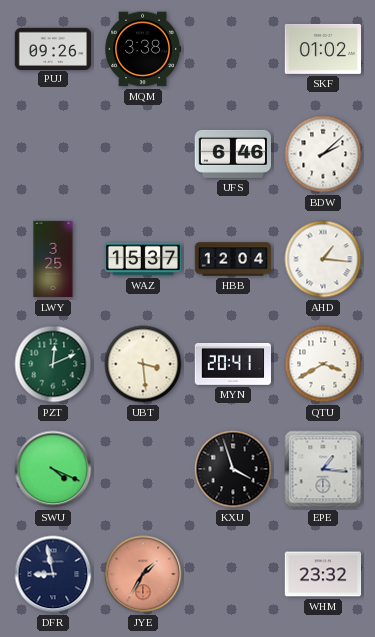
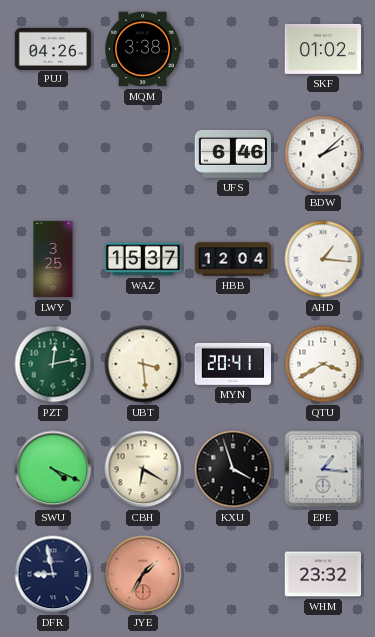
PUJ: 09:26 -> 04:26 (53, 48)
PZT: 12:11 -> 12:13 (53, 364)
CBH: none -> 6:20 (143, 469)
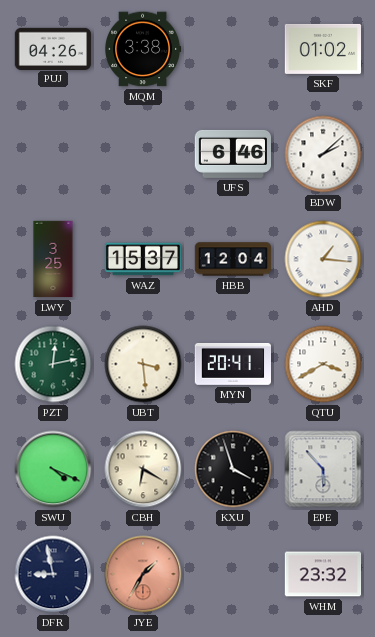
EPE: 1:16 -> 5:53 (323, 469)
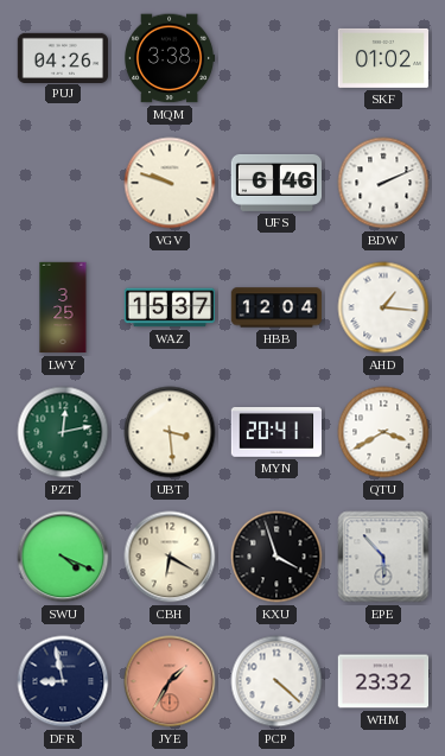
VGV: none -> 9:48 (170, 183)
BDW: 2:08 -> 2:11 (383, 183)
PCP: none -> 4:22 (276, 681)
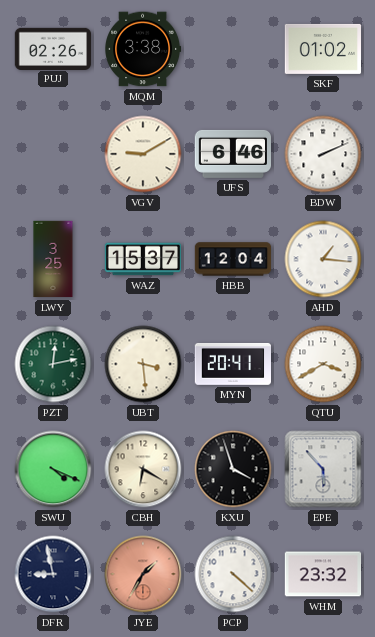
PUJ: 04:26 -> 02:26 (53, 48)
VGV: 9:48 -> 9:10 (143, 154)
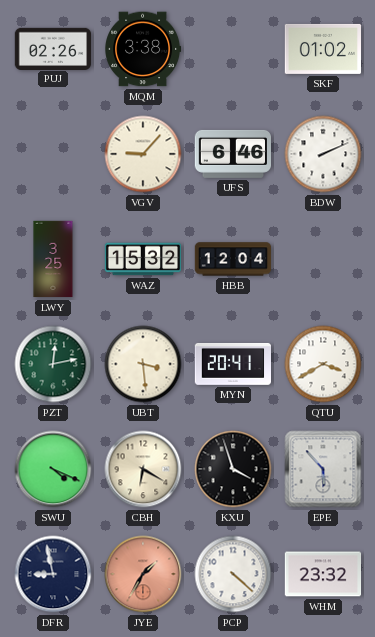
VGV: 9:10 -> 9:07 (143, 154)
WAZ: 15:37 -> 15:32 (143, 259)
AHD: 1:16 -> none (323, 259)
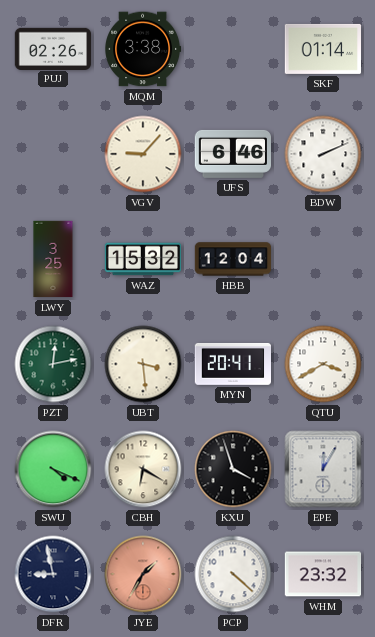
SKF: 01:02 -> 01:14 (323, 49)
EPE: 5:53 -> 12:05 (323, 469)
